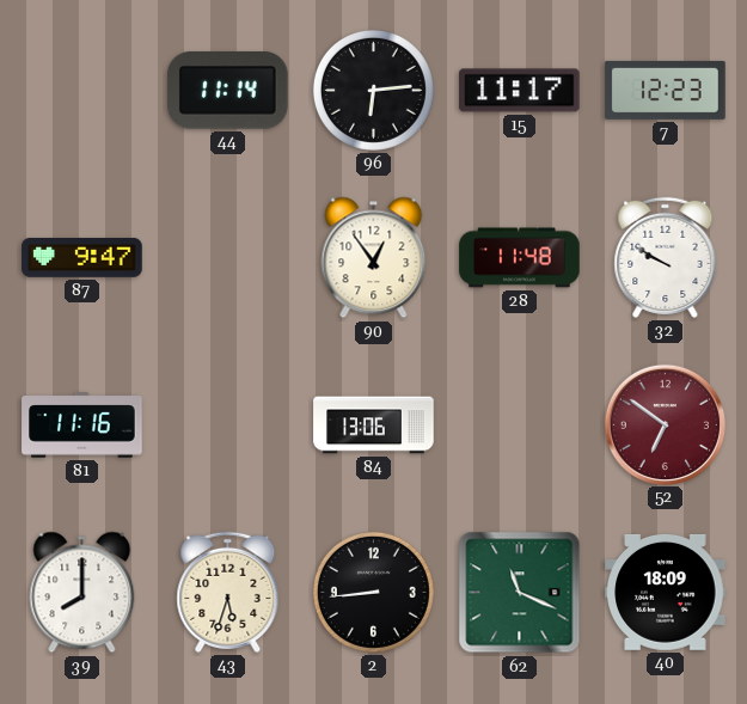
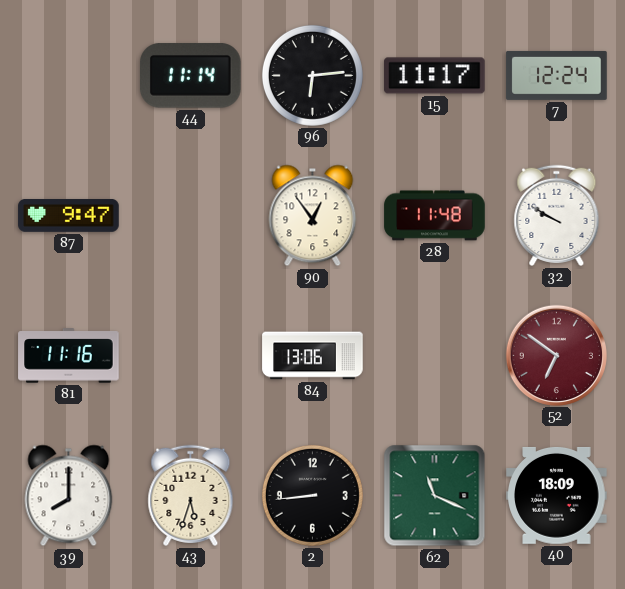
7: 12:23 -> 12:24 (557, 75)
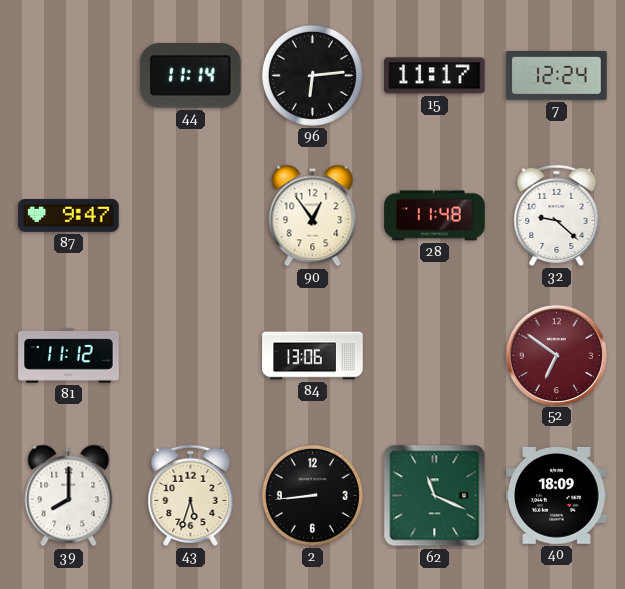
32: 9:50 -> 9:22 (557, 215)
81: 11:16 -> 11:12 (69, 356)
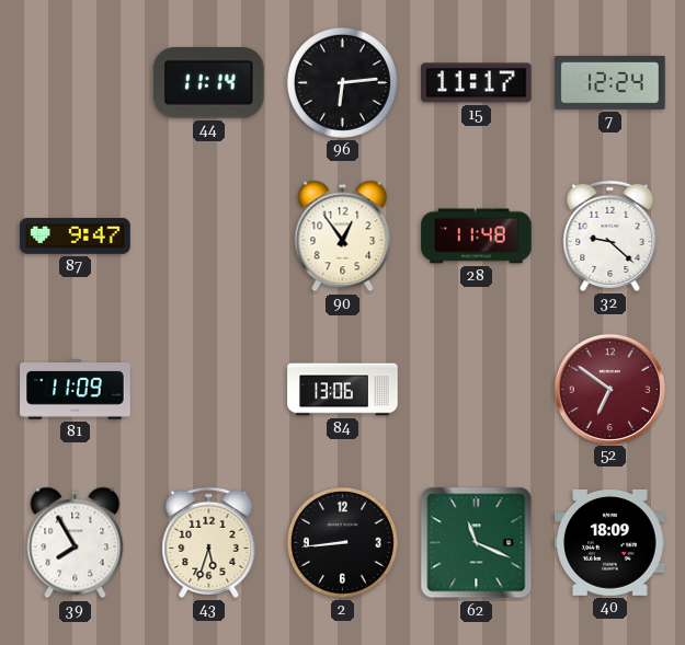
81: 11:12 -> 11:09 (76, 390)
39: 8:00 -> 7:55 (76, 543)
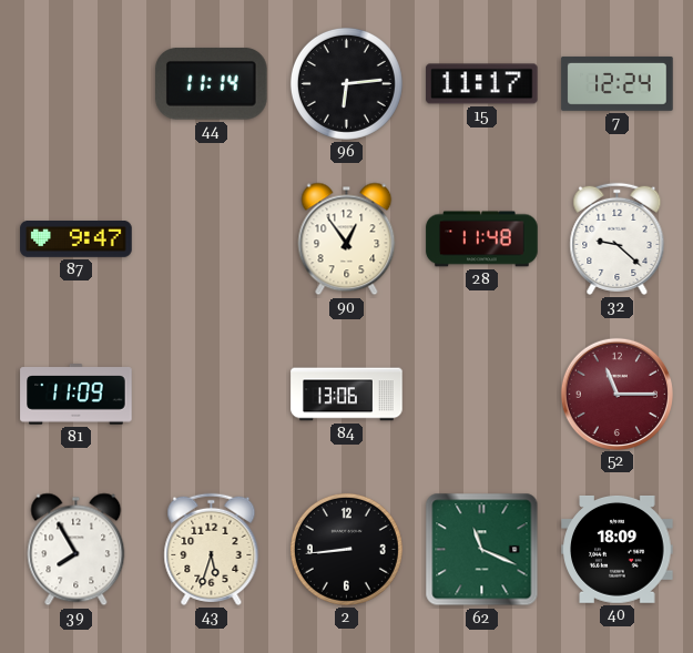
52: 6:51 -> 11:15 (616, 394)
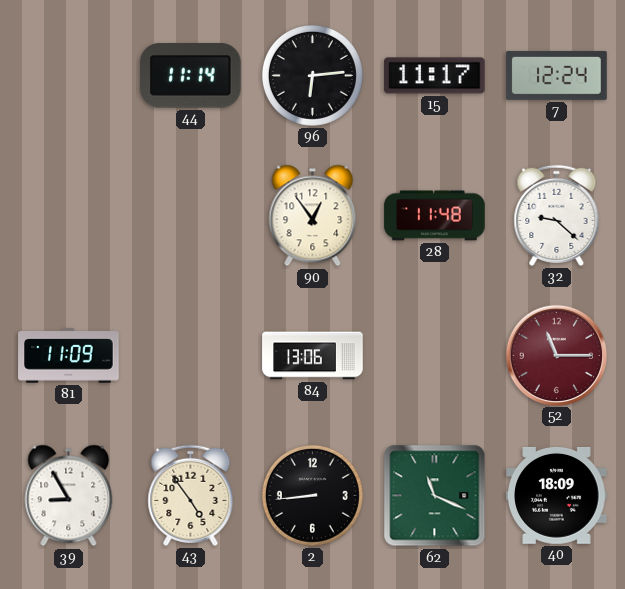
87: 9:47 -> none (77, 239)
39: 7:55 -> 8:55 (69, 496)
43: 5:33 -> 4:54 (191, 495)
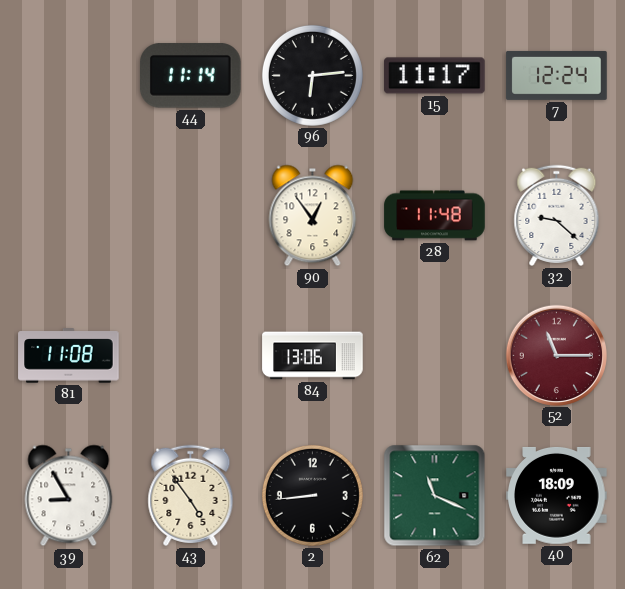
81: 11:09 -> 11:08 (69, 356)
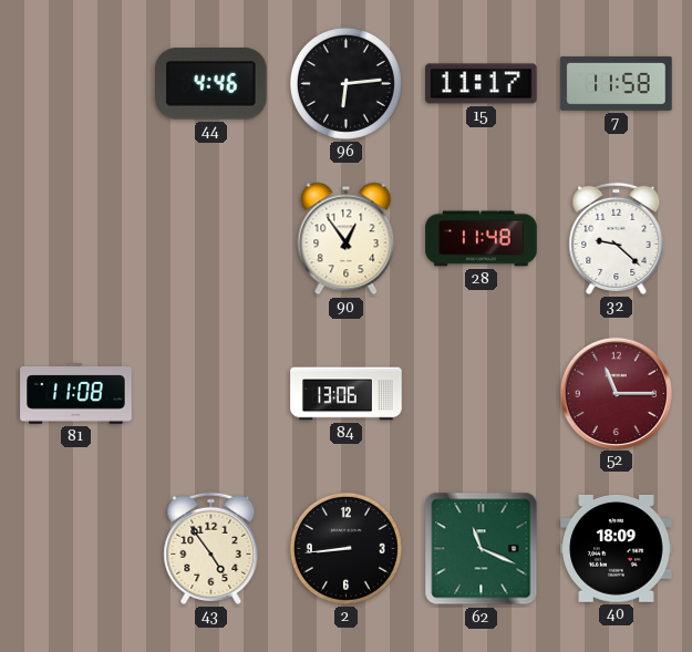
44: 11:14 -> 4:46 (211, 84)
7: 12:24 -> 11:58 (617, 83)
39: 8:55 -> none (69, 496)
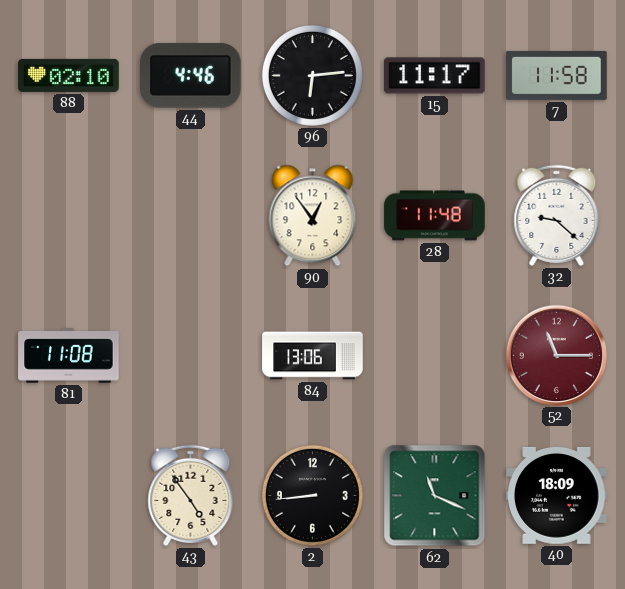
88: none -> 02:10 (69, 75)
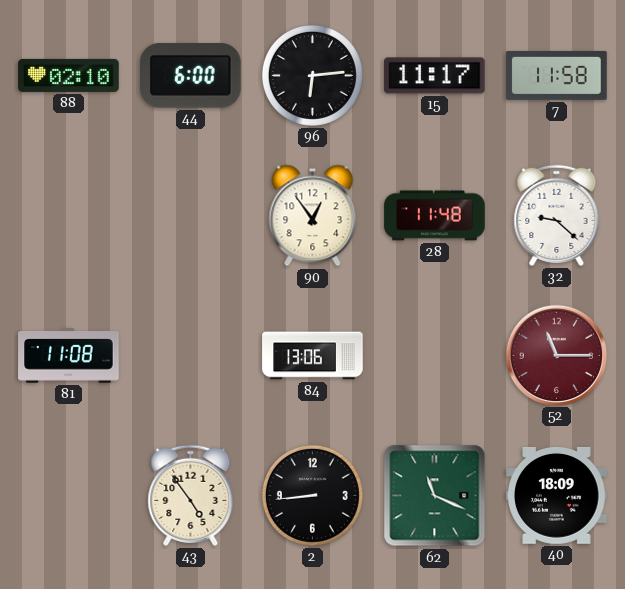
44: 4:46 -> 6:00 (191, 76)
